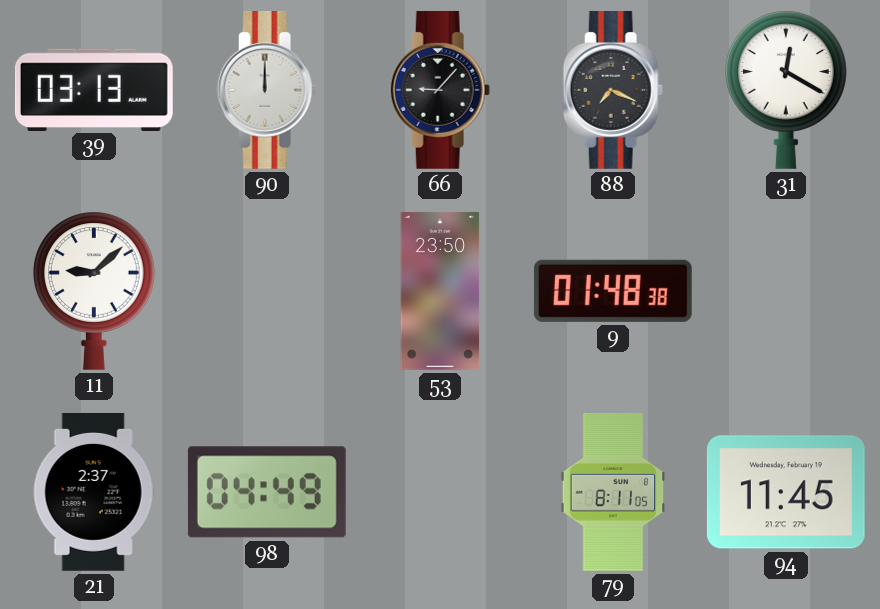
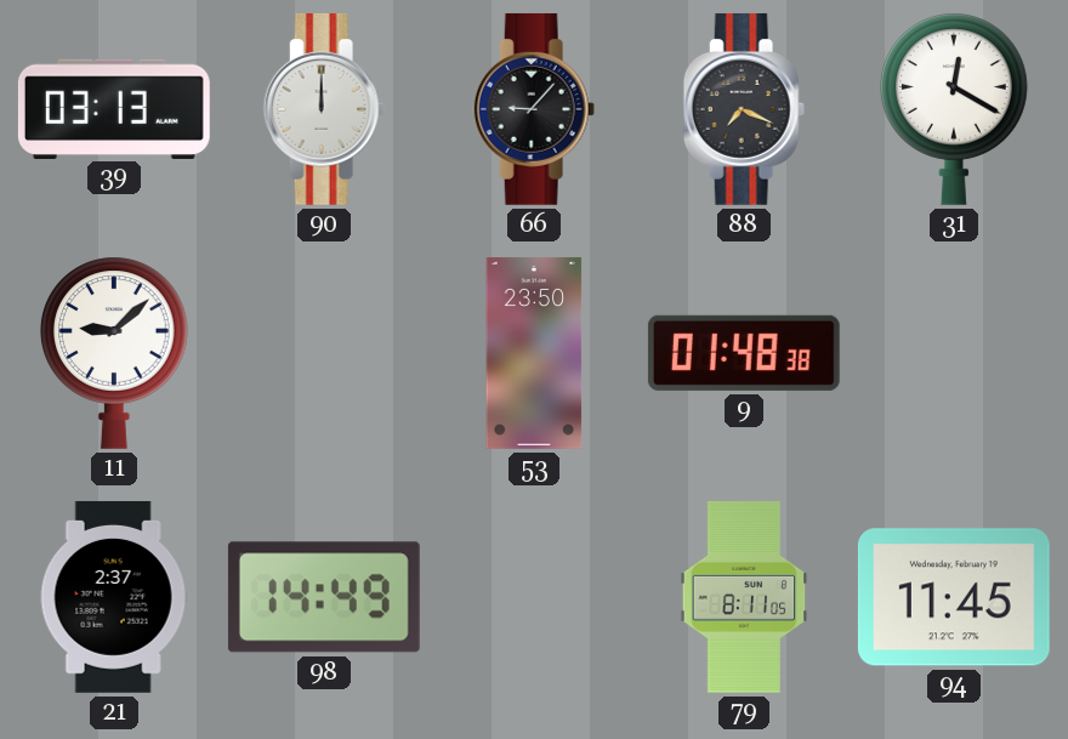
98: 04:49 -> 14:49 (324, 597)
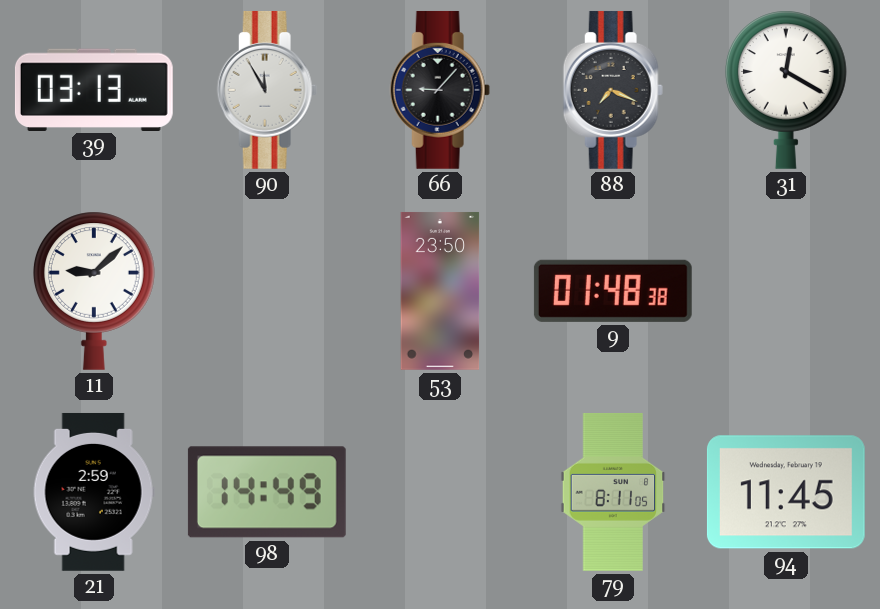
90: 12:00 -> 11:55 (267, 90)
21: 2:37 -> 2:59 (94, 492)
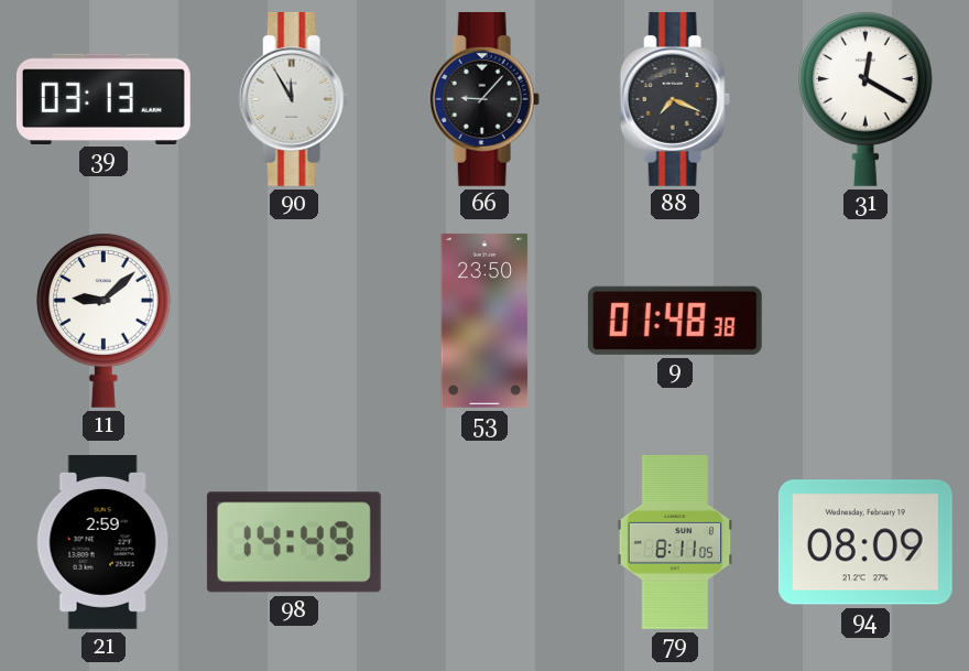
94: 11:45 -> 08:09 (865, 542)
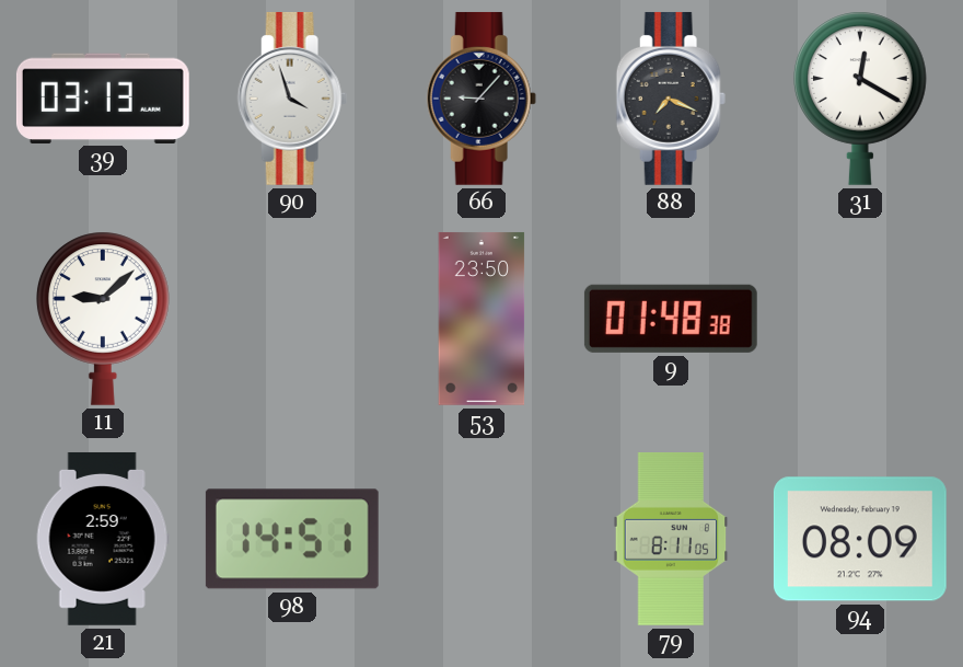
90: 11:55 -> 3:57 (292, 99)
98: 14:49 -> 14:51 (292, 539)
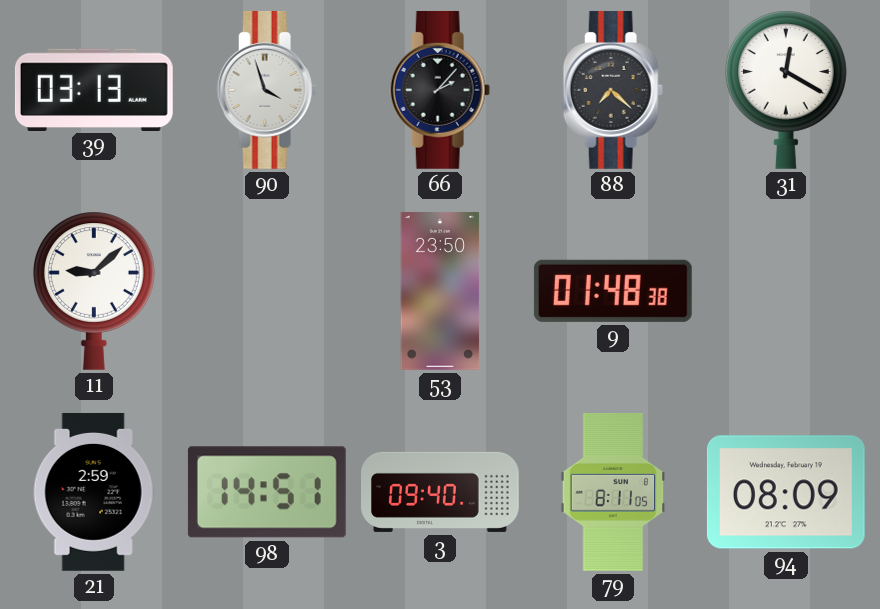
66: 9:07 -> 2:07 (440, 90)
88: 7:19 -> 7:22 (613, 90)
3: none -> 09:40 (441, 492)
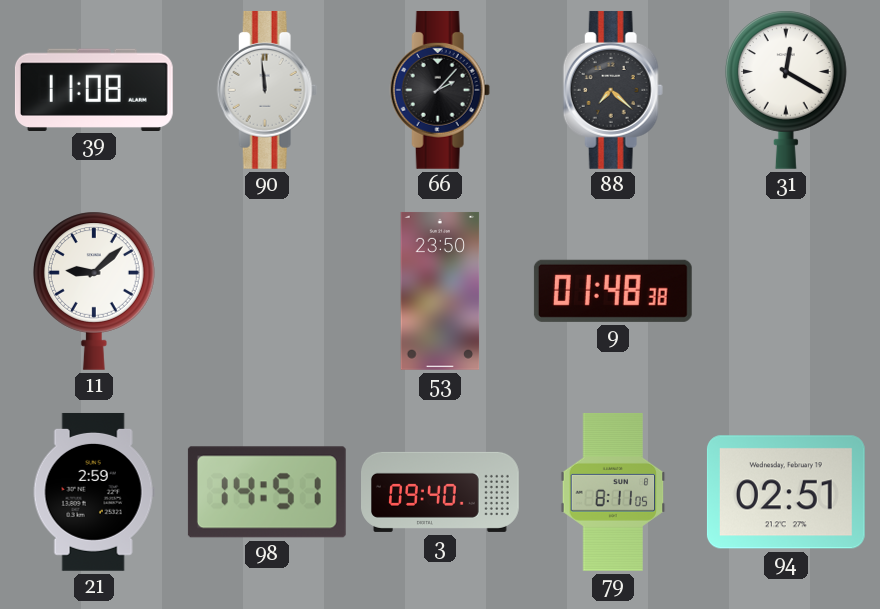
39: 03:13 -> 11:08 (94, 89)
90: 3:57 -> 11:59 (267, 90)
94: 08:09 -> 02:51 (786, 492)
